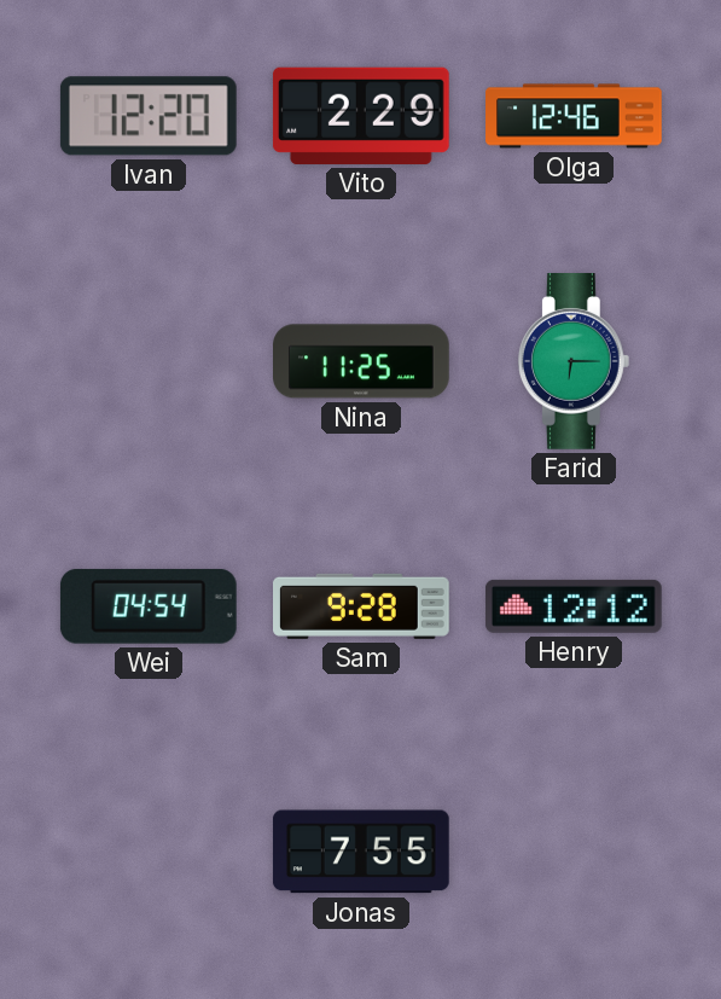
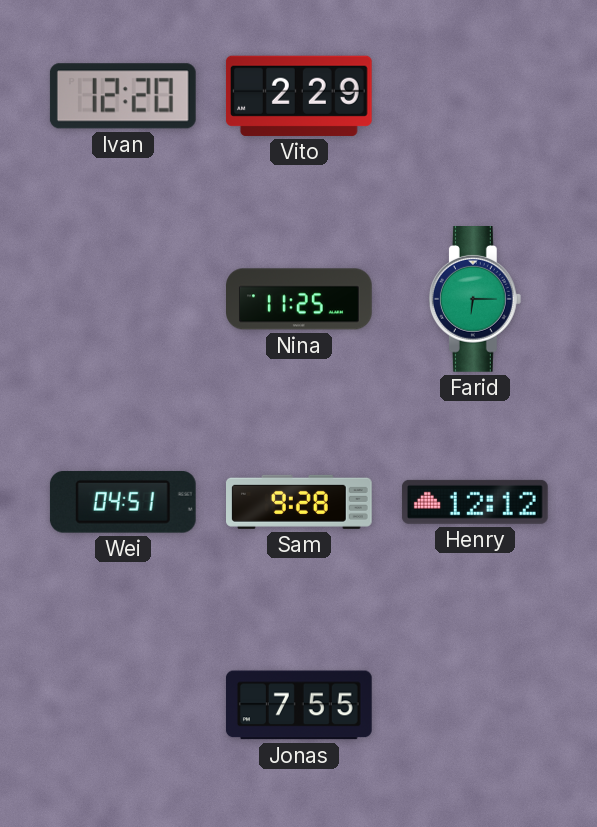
Olga: 12:46 -> none (574, 116)
Wei: 04:54 -> 04:51 (123, 502)
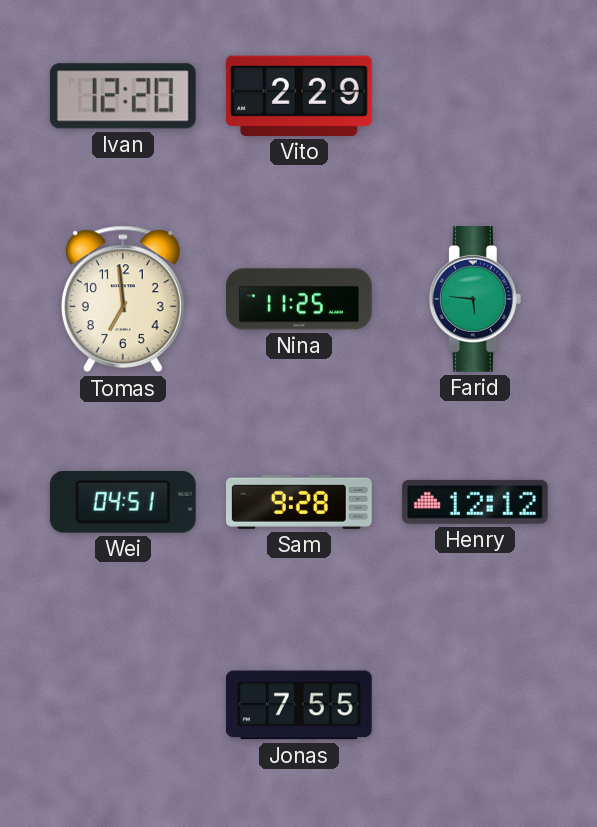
Tomas: none -> 6:59 (123, 299)
Farid: 6:15 -> 5:46 (475, 300)
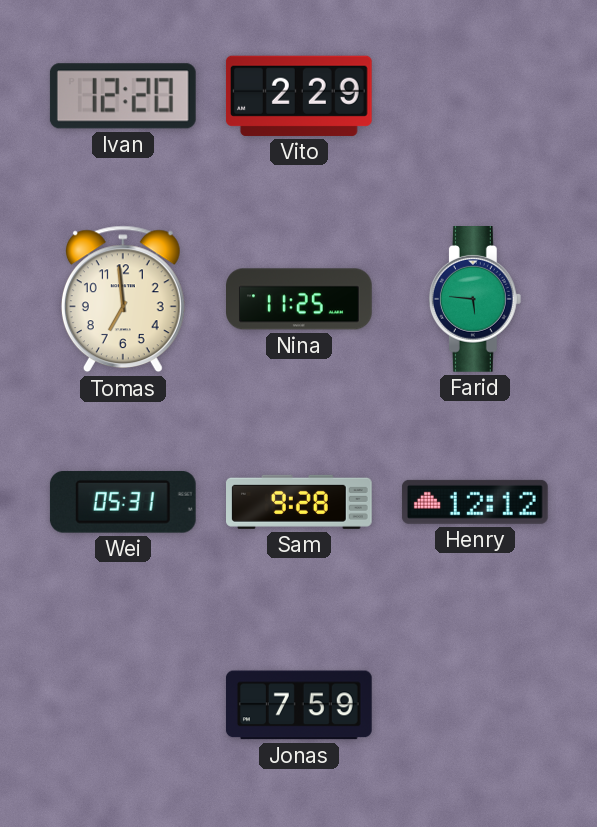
Wei: 04:51 -> 05:31 (123, 502)
Jonas: 7:55 -> 7:59 (299, 705)
